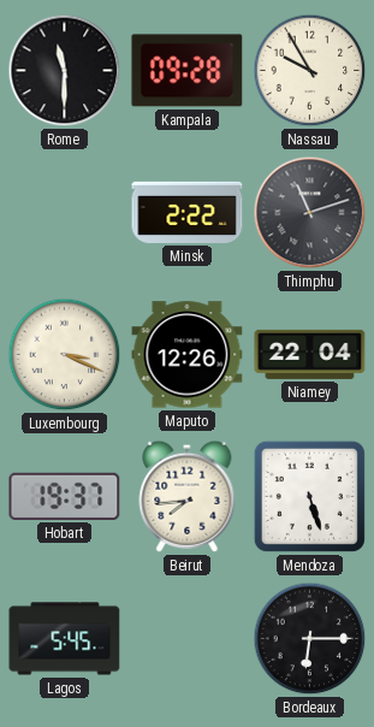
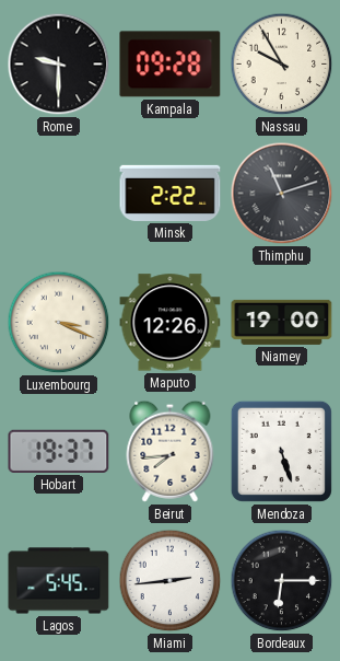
Rome: 11:30 -> 9:30 (59, 65)
Niamey: 22:04 -> 19:00 (282, 322)
Miami: none -> 2:44 (171, 581)
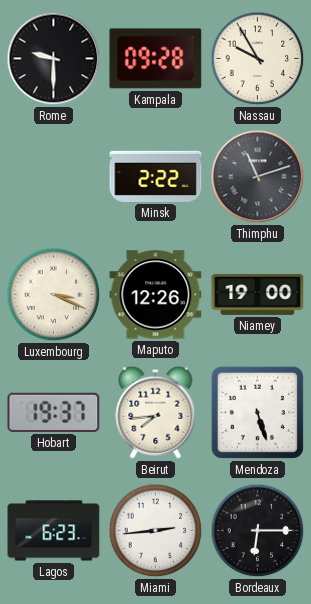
Lagos: 5:45 -> 6:23 (54, 531)
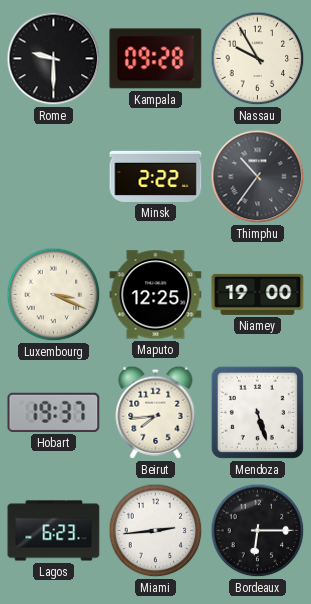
Thimphu: 11:12 -> 10:36 (258, 177)
Maputo: 12:26 -> 12:25 (156, 295)
